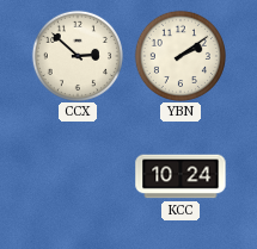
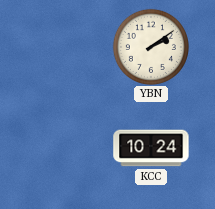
CCX: 2:52 -> none (78, 56)
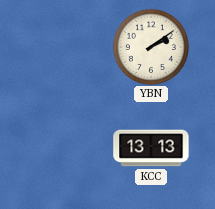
KCC: 10:24 -> 13:13 (151, 148)
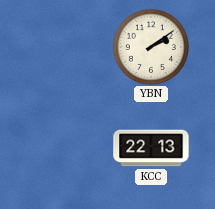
KCC: 13:13 -> 22:13 (151, 148)
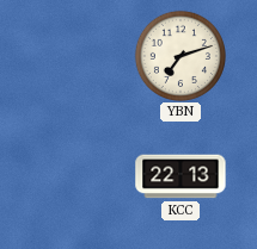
YBN: 2:09 -> 7:12 (180, 56)
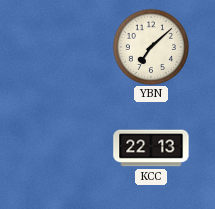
YBN: 7:12 -> 7:08 (151, 47)
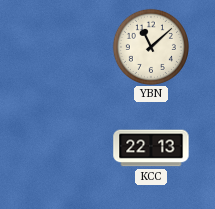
YBN: 7:08 -> 11:08 (151, 47)
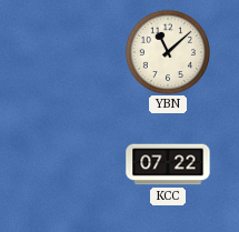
KCC: 22:13 -> 07:22 (168, 164)
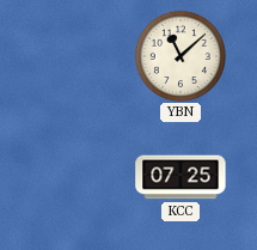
KCC: 07:22 -> 07:25 (180, 177)
